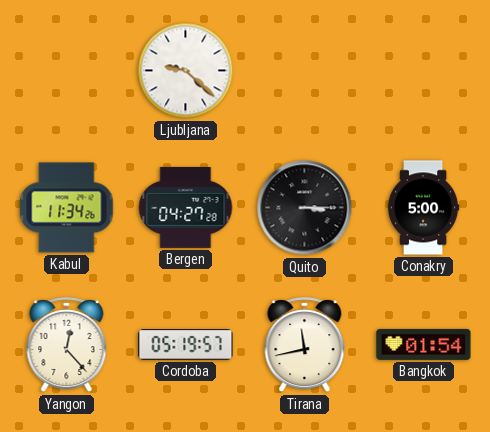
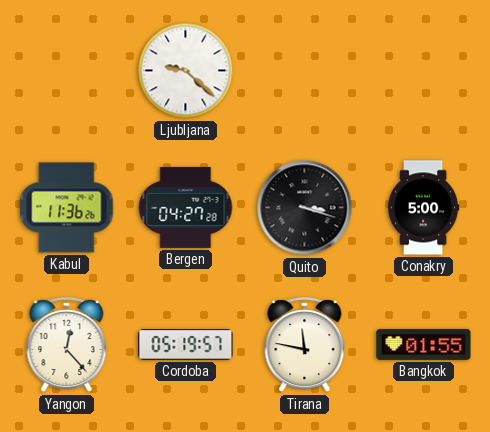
Kabul: 11:34 -> 11:36 (67, 208)
Quito: 3:15 -> 3:18 (305, 208)
Tirana: 11:43 -> 11:47 (305, 345)
Bangkok: 01:54 -> 01:55 (424, 344)
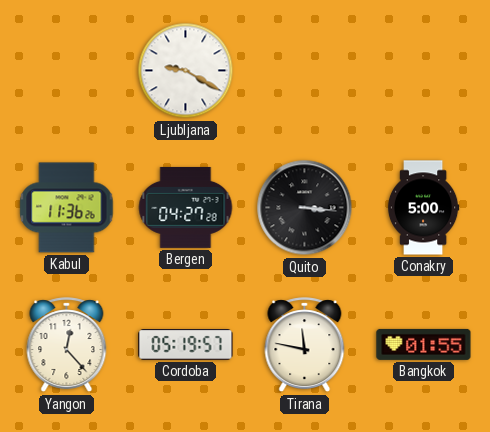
Ljubljana: 9:22 -> 9:20 (186, 71)
Quito: 3:18 -> 3:16 (305, 208)
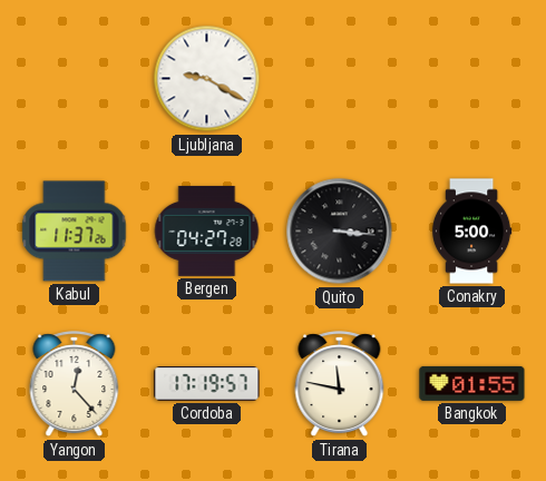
Kabul: 11:36 -> 11:37 (75, 232)
Cordoba: 05:19 -> 17:19 (207, 384)
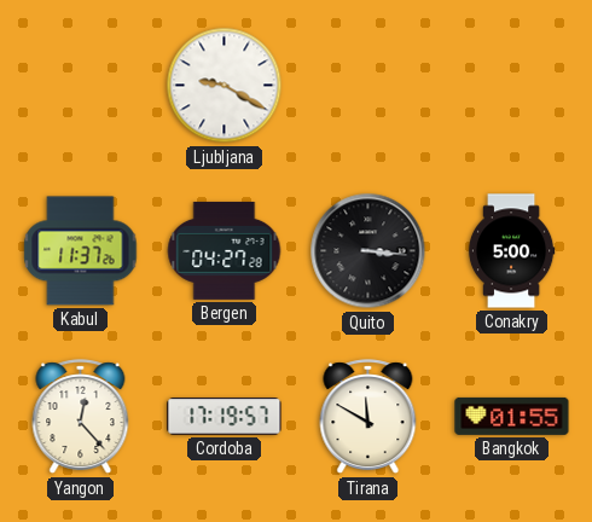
Tirana: 11:47 -> 11:50 (368, 417)
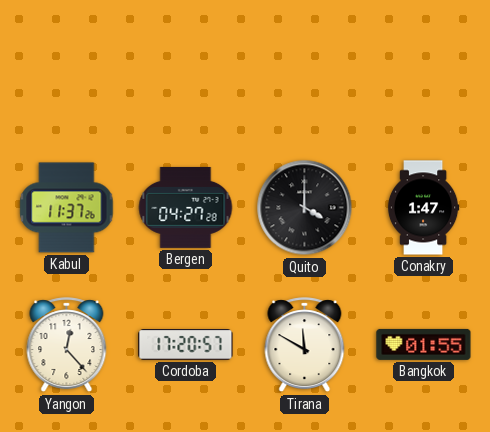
Ljubljana: 9:20 -> none (225, 86)
Quito: 3:16 -> 4:00 (305, 208)
Conakry: 5:00 -> 1:47 (423, 208)
Cordoba: 17:19 -> 17:20 (186, 345)
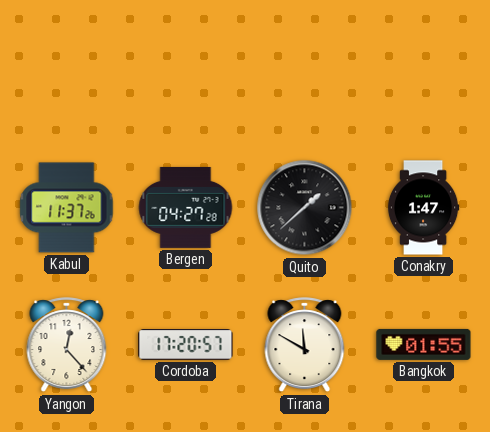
Quito: 4:00 -> 1:38 (305, 208)
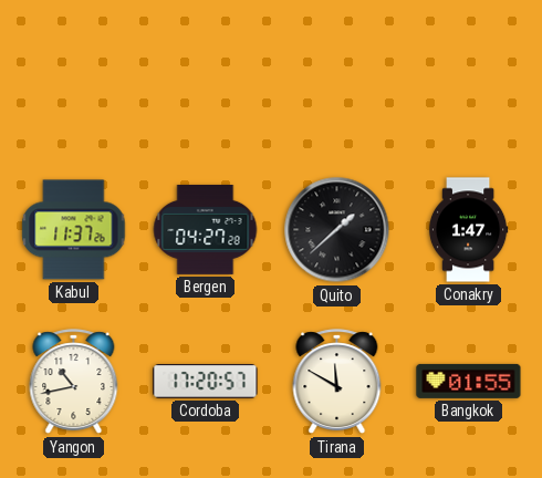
Yangon: 12:23 -> 10:43 (74, 382)
